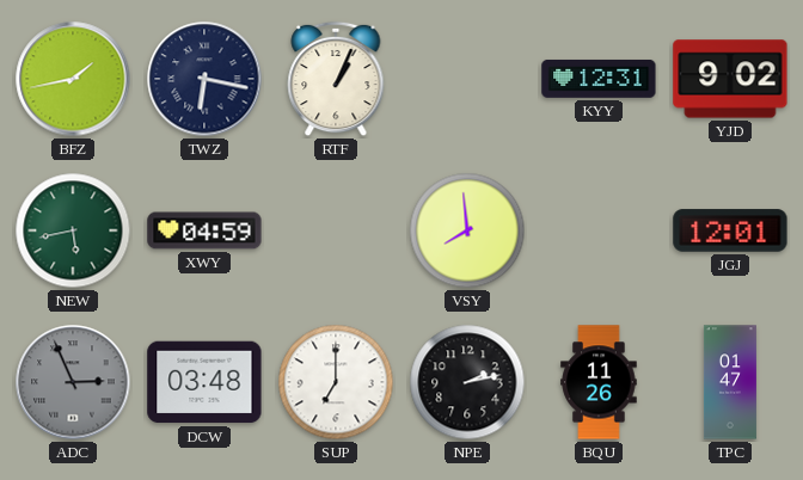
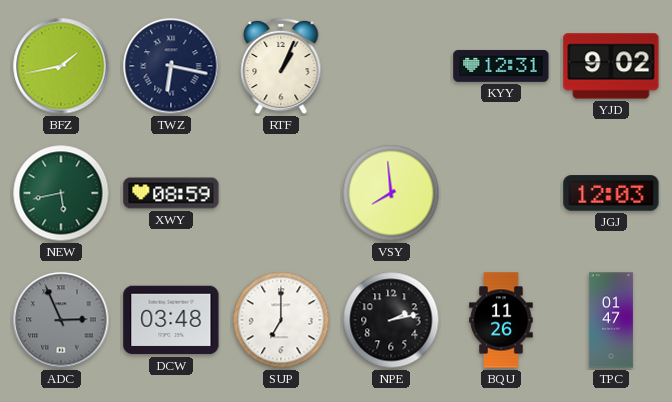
XWY: 04:59 -> 08:59 (171, 193)
JGJ: 12:01 -> 12:03 (611, 193)
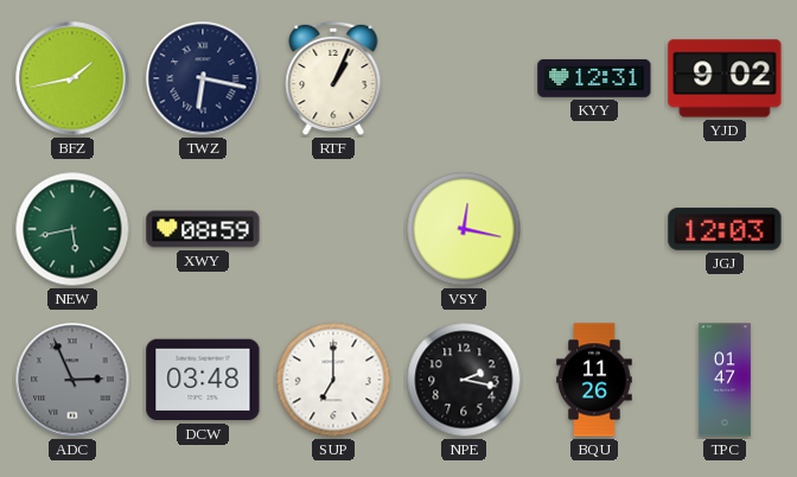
VSY: 7:59 -> 12:17 (464, 229)
NPE: 2:13 -> 2:17 (464, 380)
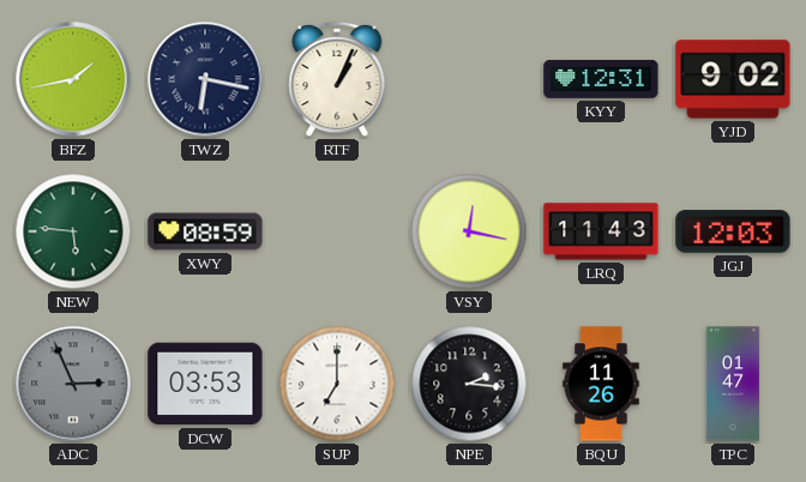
NEW: 5:43 -> 5:46 (73, 231)
LRQ: none -> 11:43 (601, 231)
DCW: 03:48 -> 03:53 (205, 384)
NPE: 2:17 -> 2:16 (469, 384)
